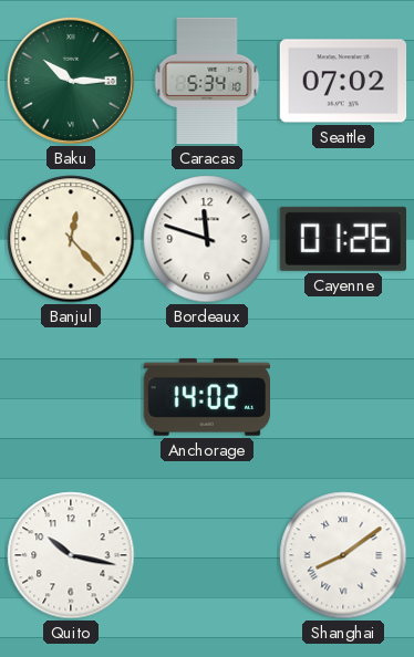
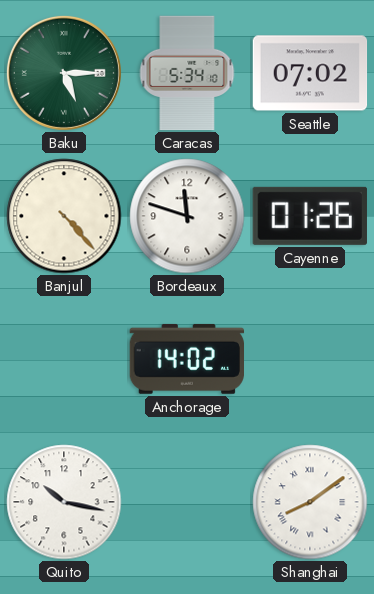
Baku: 10:15 -> 5:15 (64, 73)
Banjul: 12:23 -> 4:23 (64, 216)
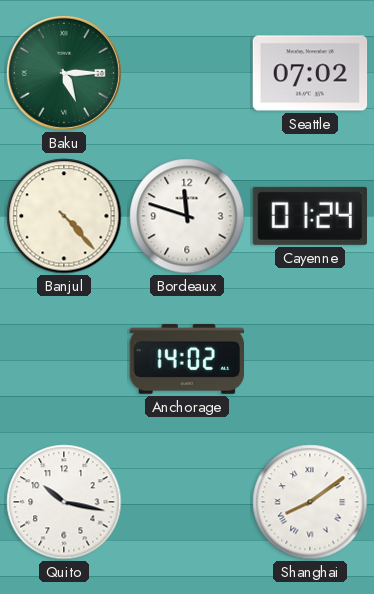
Caracas: 5:34 -> none (187, 73)
Cayenne: 01:26 -> 01:24 (310, 216)
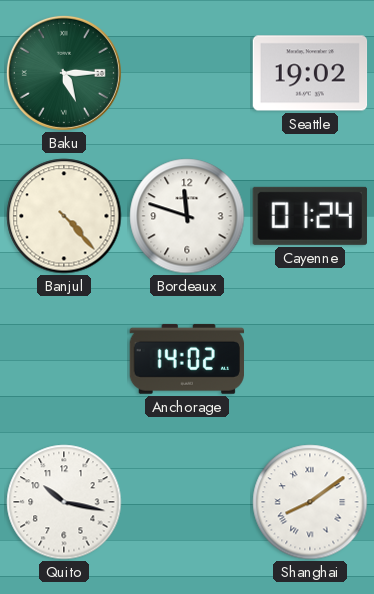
Seattle: 07:02 -> 19:02 (310, 73)
